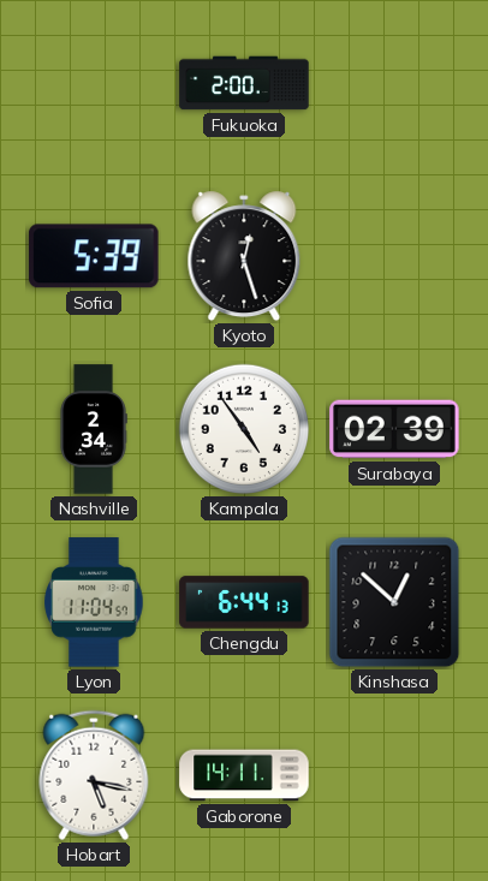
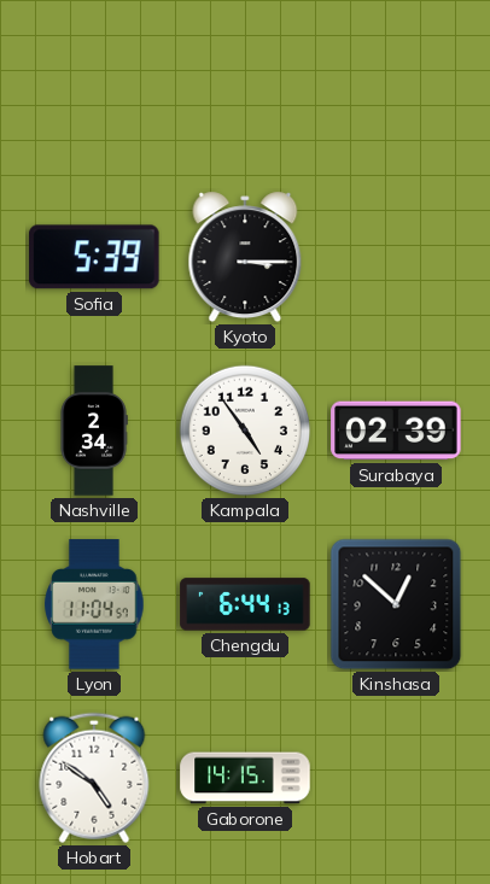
Fukuoka: 2:00 -> none (244, 83)
Kyoto: 12:27 -> 3:15 (245, 257)
Hobart: 5:17 -> 4:51 (94, 778)
Gaborone: 14:11 -> 14:15 (245, 778)
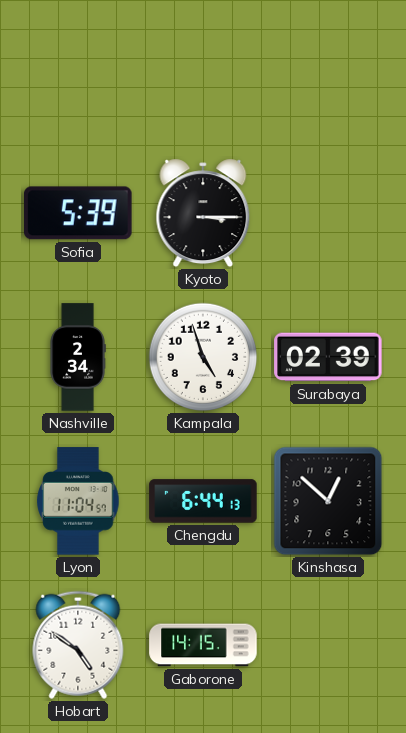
Kampala: 4:54 -> 4:57 (203, 357)
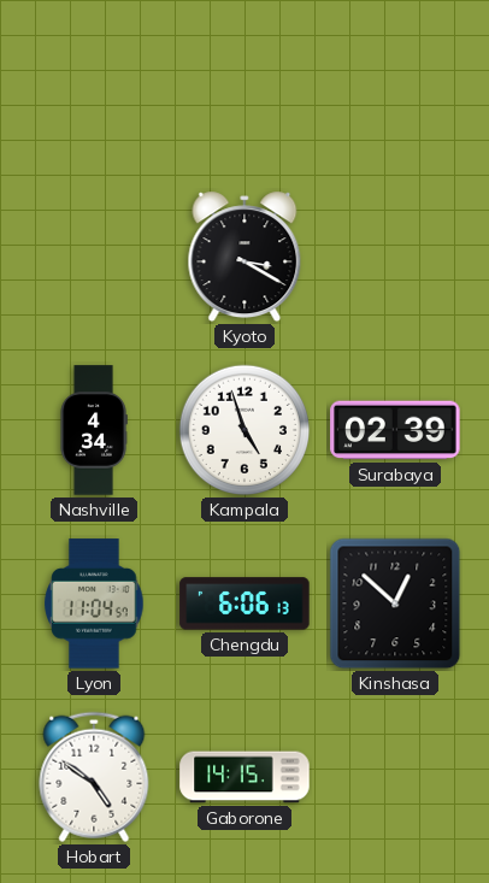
Sofia: 5:39 -> none (79, 213)
Kyoto: 3:15 -> 3:20 (244, 257)
Nashville: 2:34 -> 4:34 (94, 430)
Chengdu: 6:44 -> 6:06 (244, 604)
